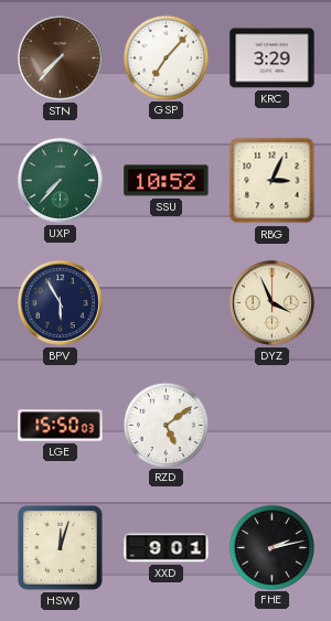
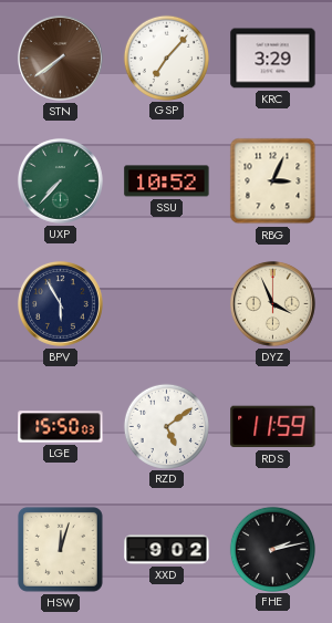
STN: 7:37 -> 7:39 (60, 58)
RDS: none -> 11:59 (273, 427)
XXD: 9:01 -> 9:02 (167, 550)
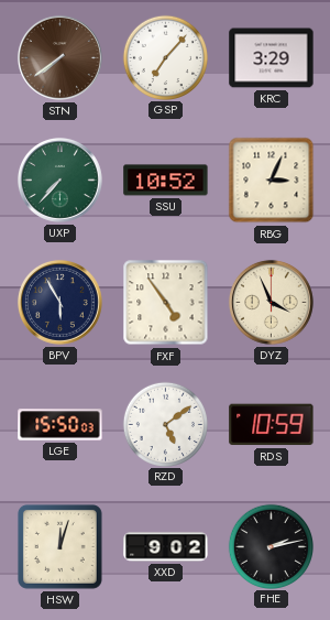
FXF: none -> 4:54 (166, 303)
RDS: 11:59 -> 10:59 (272, 425)
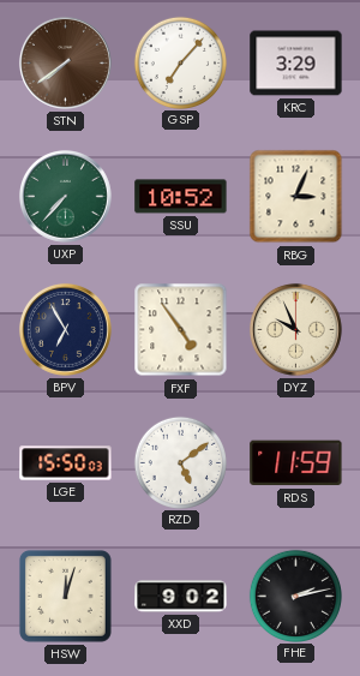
BPV: 5:55 -> 6:55 (65, 329)
DYZ: 3:56 -> 9:56 (295, 329)
RDS: 10:59 -> 11:59 (296, 463)
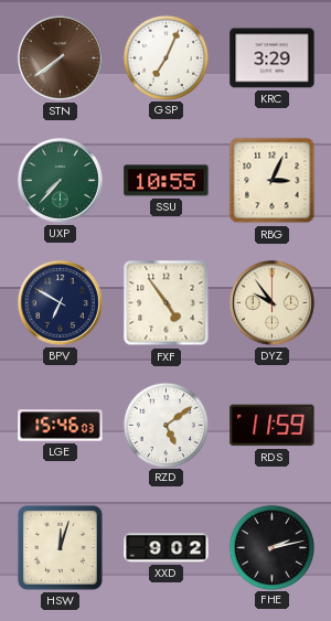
GSP: 7:07 -> 7:04 (165, 57)
SSU: 10:52 -> 10:55 (167, 181)
BPV: 6:55 -> 6:50 (60, 302)
DYZ: 9:56 -> 9:54 (271, 302)
LGE: 15:50 -> 15:46 (61, 426)
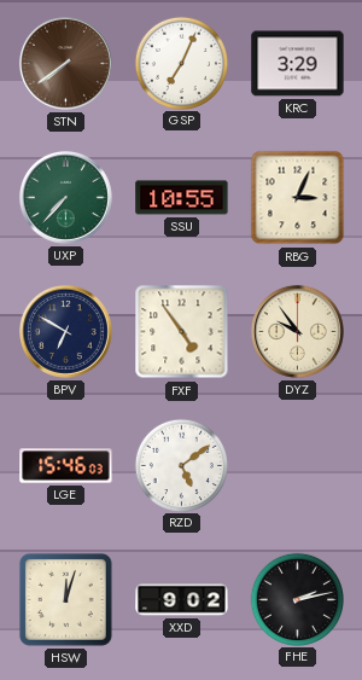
RDS: 11:59 -> none (273, 426)
